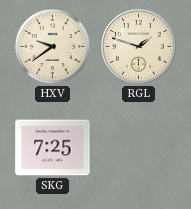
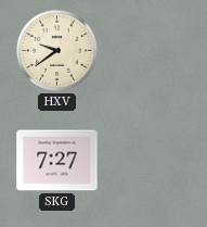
RGL: 1:48 -> none (139, 47)
SKG: 7:25 -> 7:27 (57, 161)
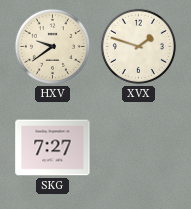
XVX: none -> 1:48 (138, 46)
